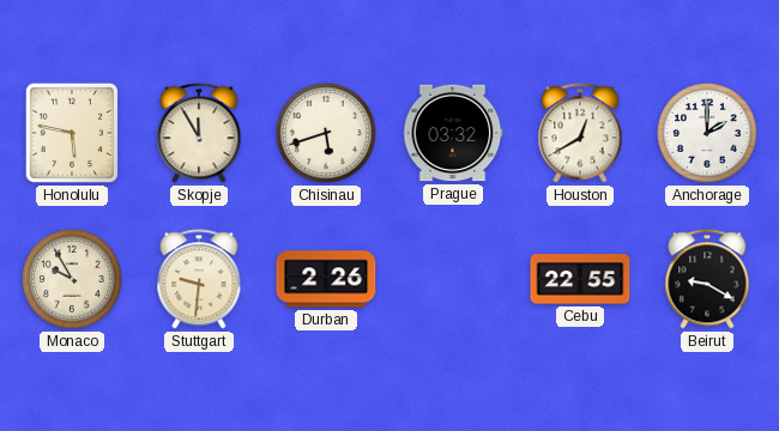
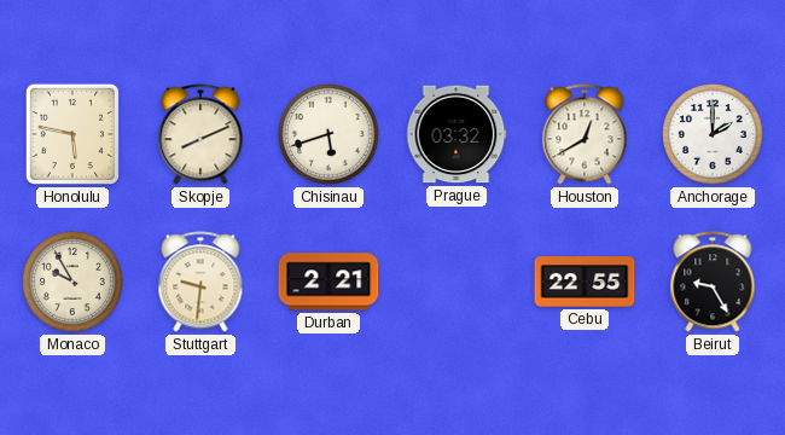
Skopje: 11:55 -> 8:11 (200, 134)
Durban: 2:26 -> 2:21 (328, 282)
Beirut: 9:20 -> 9:25 (713, 282)
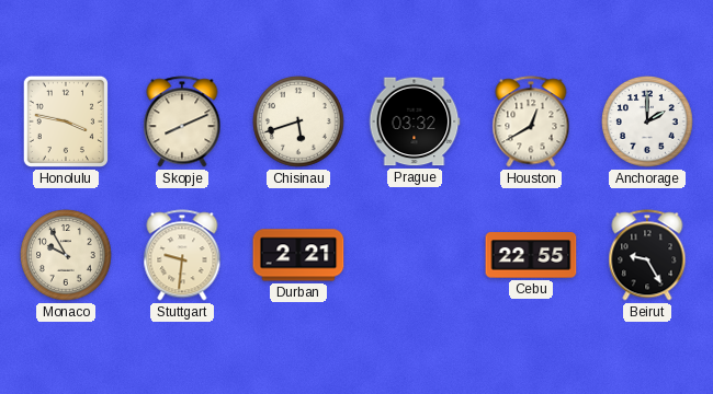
Honolulu: 5:47 -> 3:47 (66, 121)
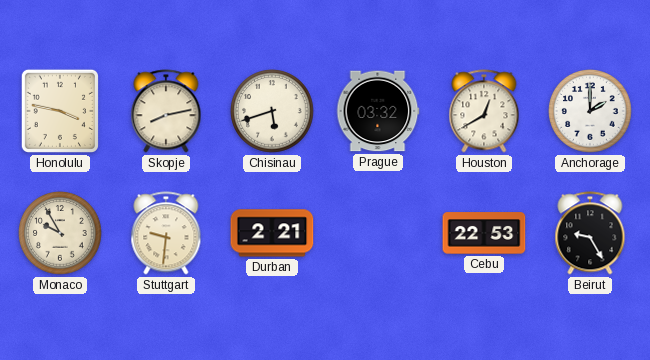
Skopje: 8:11 -> 8:13 (166, 111)
Cebu: 22:55 -> 22:53 (484, 233)
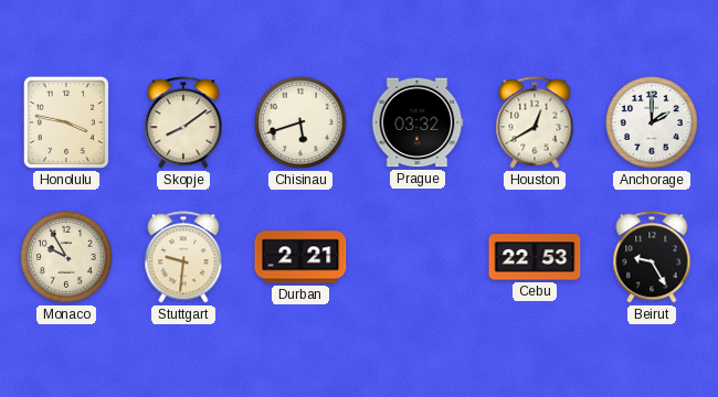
Skopje: 8:13 -> 8:09 (183, 122)
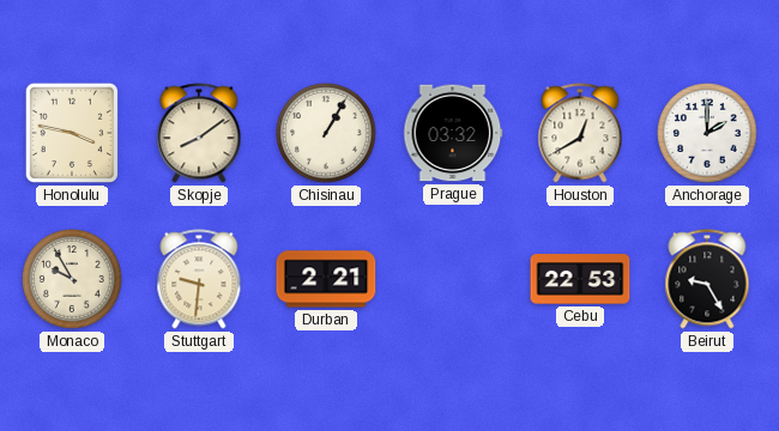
Chisinau: 5:42 -> 1:05 (326, 133)
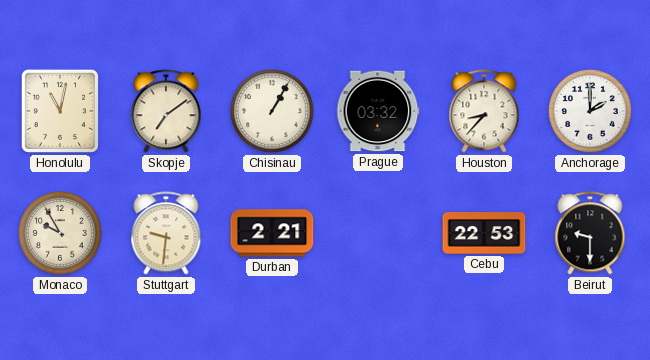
Honolulu: 3:47 -> 11:02 (60, 111)
Skopje: 8:09 -> 7:09 (166, 111)
Houston: 12:40 -> 8:37 (484, 111)
Beirut: 9:25 -> 9:30 (590, 233)
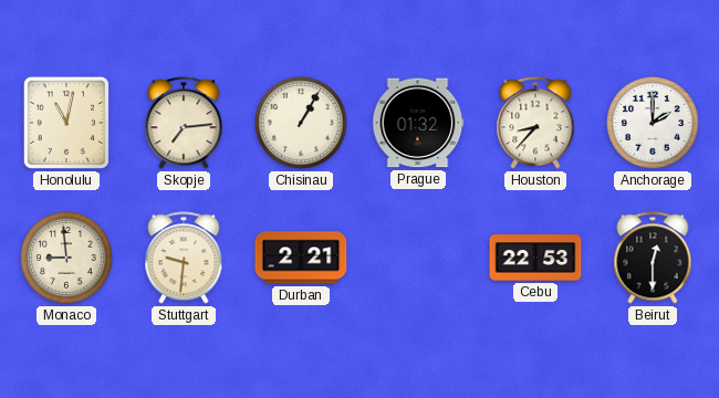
Skopje: 7:09 -> 7:14 (184, 123)
Prague: 03:32 -> 01:32 (418, 123)
Monaco: 9:55 -> 8:59 (66, 258)
Beirut: 9:30 -> 12:30 (653, 258)
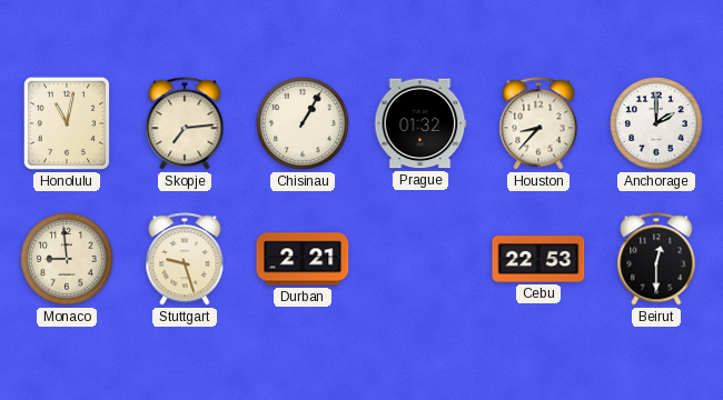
Stuttgart: 9:31 -> 9:27 (185, 259)
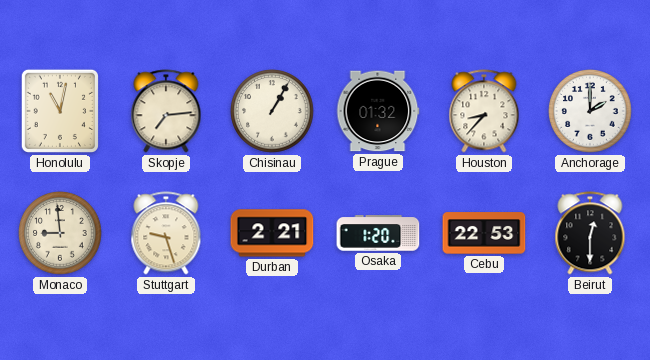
Osaka: none -> 1:20 (378, 233)
